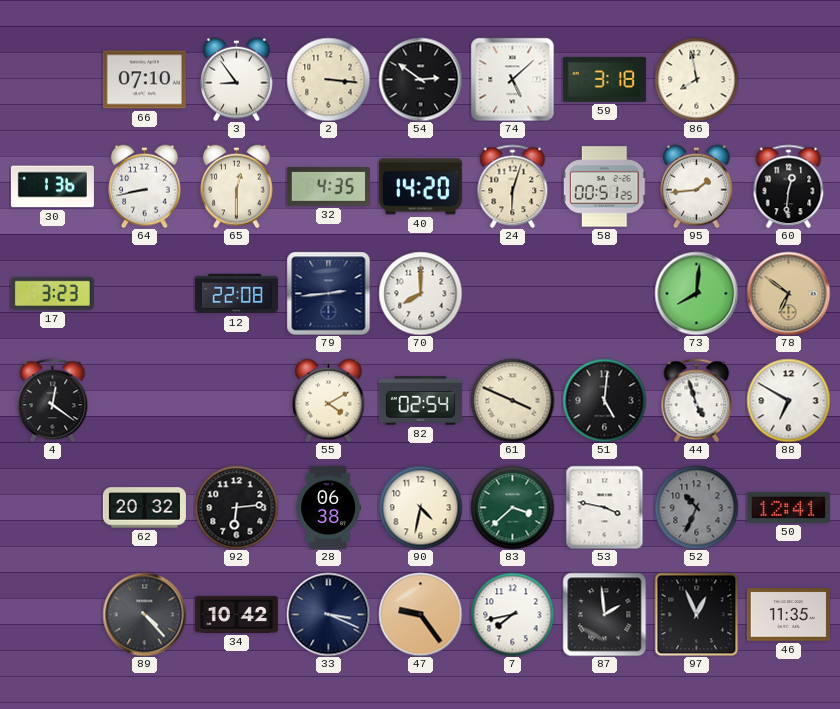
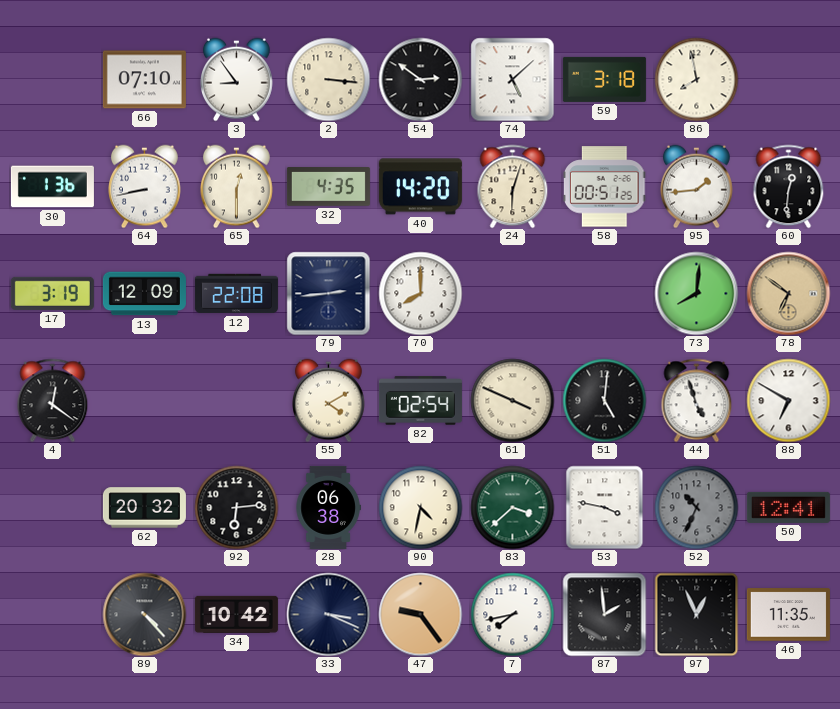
17: 3:23 -> 3:19 (52, 293)
13: none -> 12:09 (144, 294)
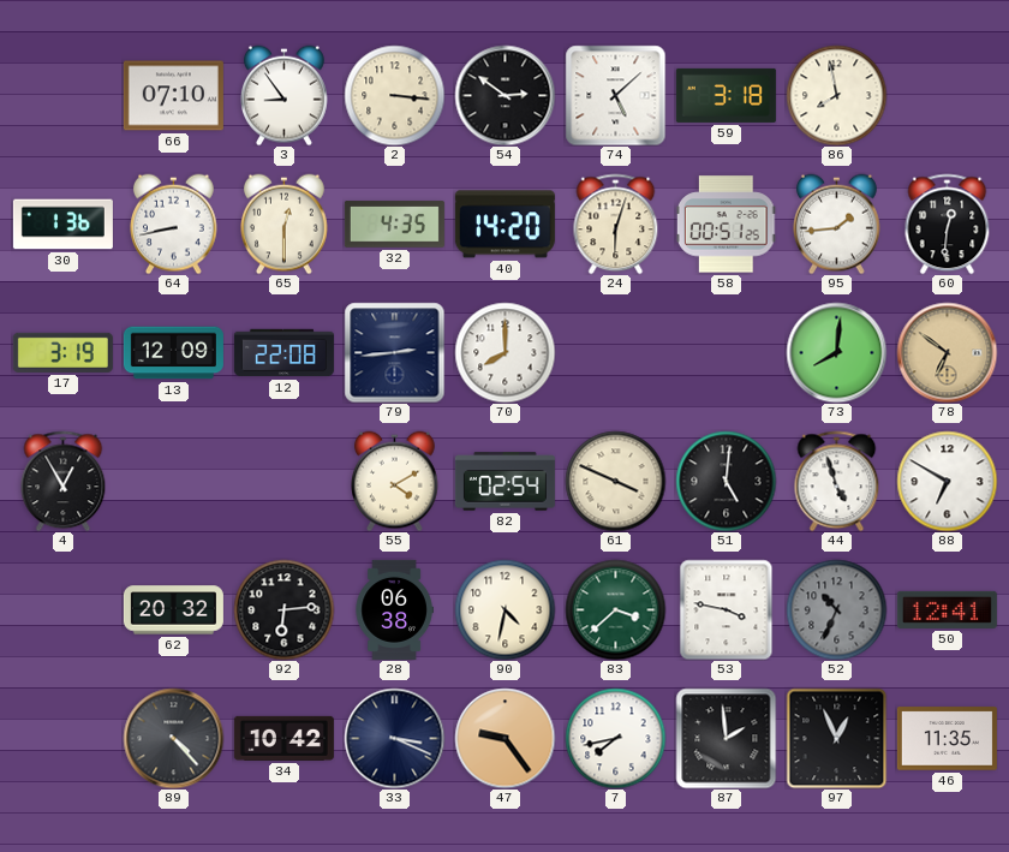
4: 12:21 -> 12:55 (64, 481)
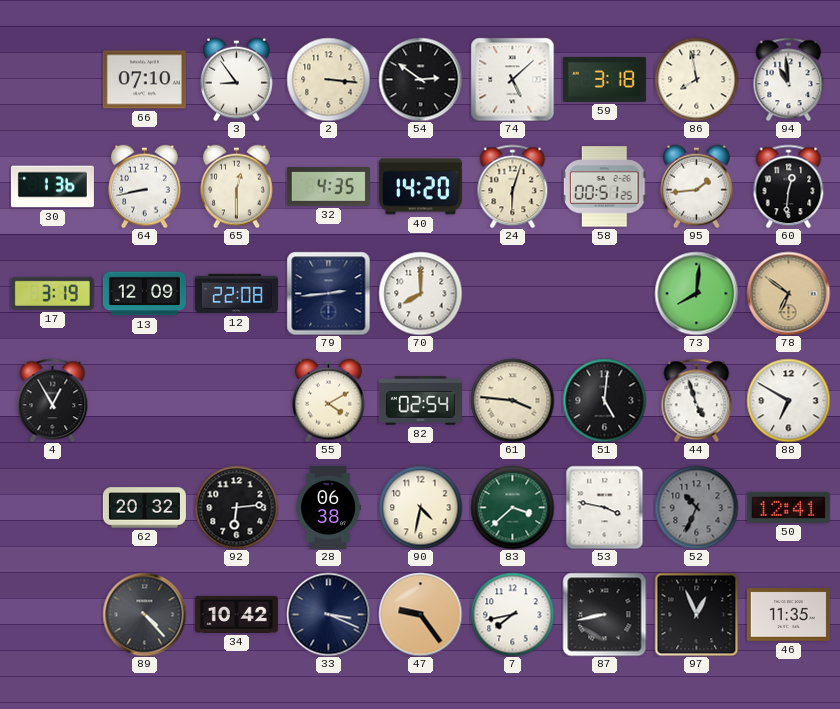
94: none -> 10:59 (789, 79)
61: 3:49 -> 3:46 (512, 400)
87: 1:59 -> 8:43 (604, 614)
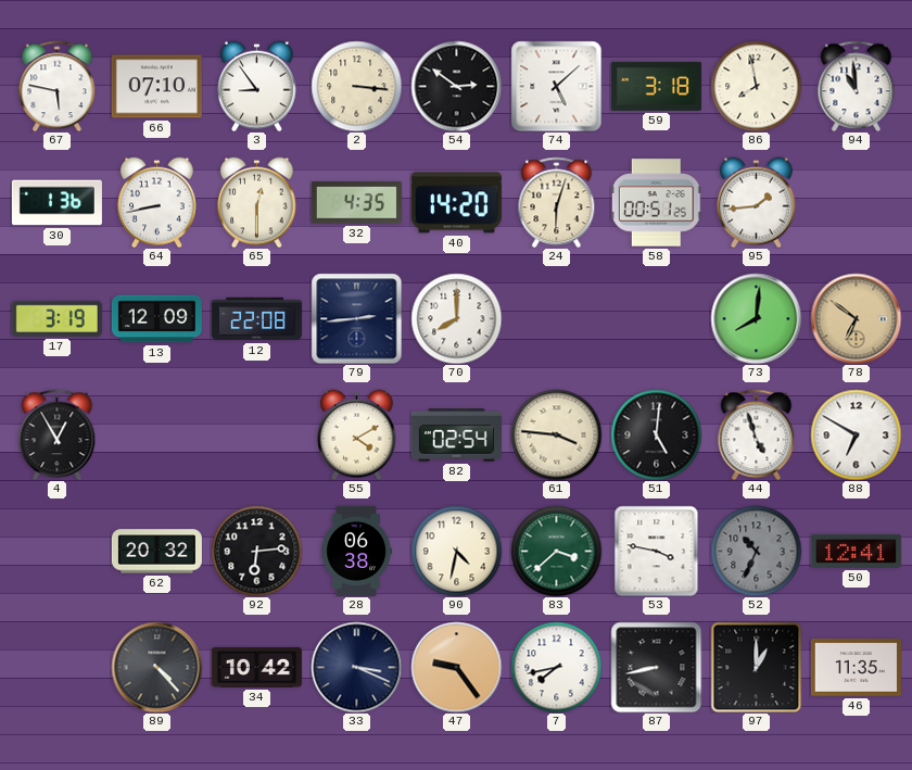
67: none -> 5:47 (58, 86)
60: 12:31 -> none (789, 186)
97: 12:56 -> 1:00 (756, 667)
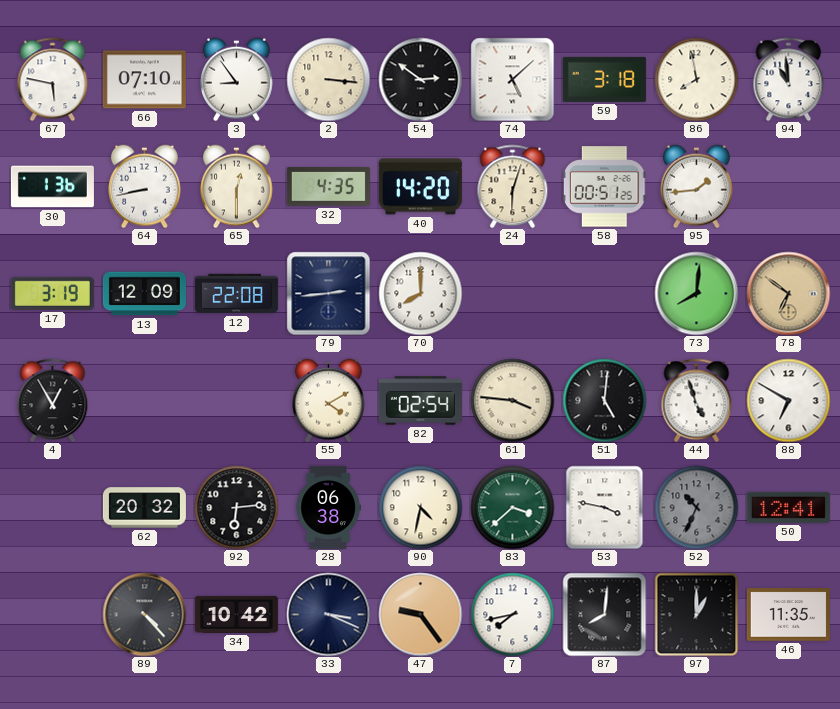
87: 8:43 -> 8:01 (604, 614)
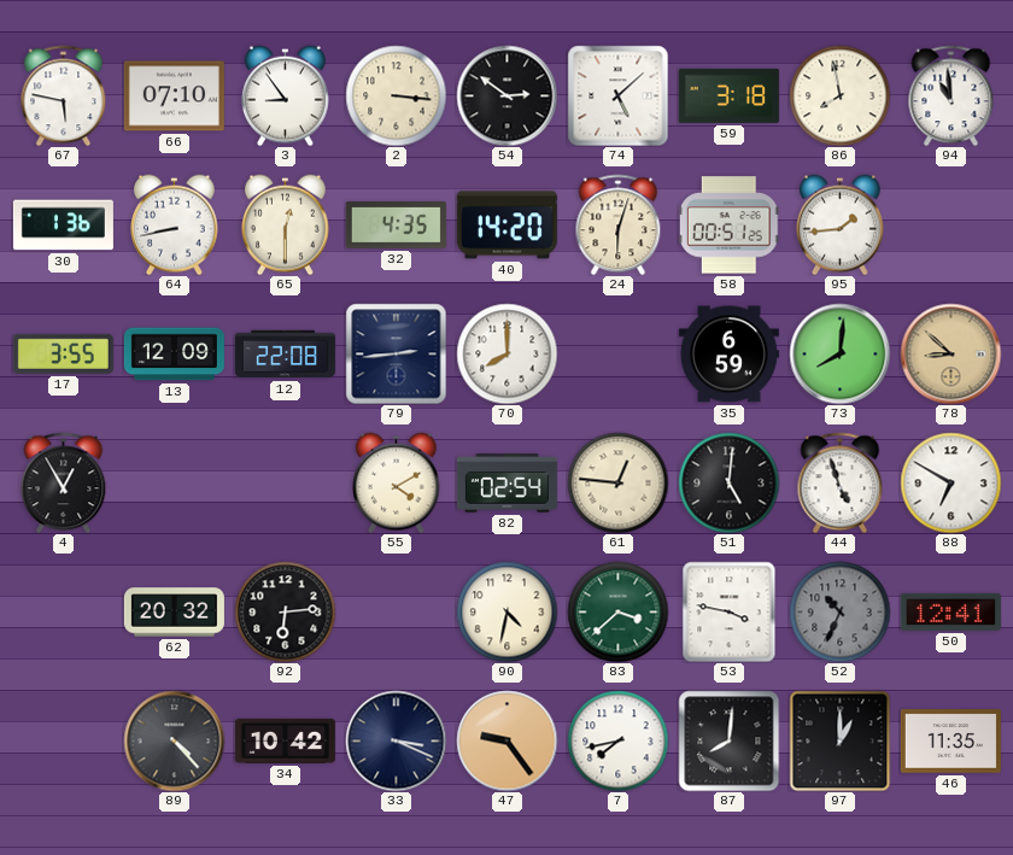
17: 3:19 -> 3:55 (63, 353)
35: none -> 6:59 (728, 355)
78: 6:51 -> 8:52 (950, 353)
61: 3:46 -> 12:46 (617, 482)
28: 06:38 -> none (328, 507)
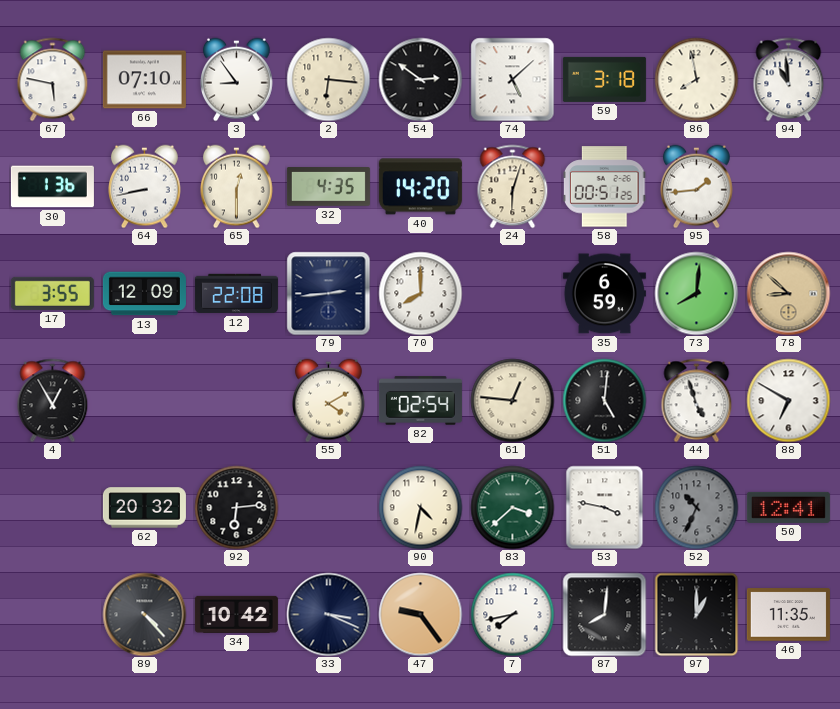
2: 3:16 -> 6:16 (328, 79)
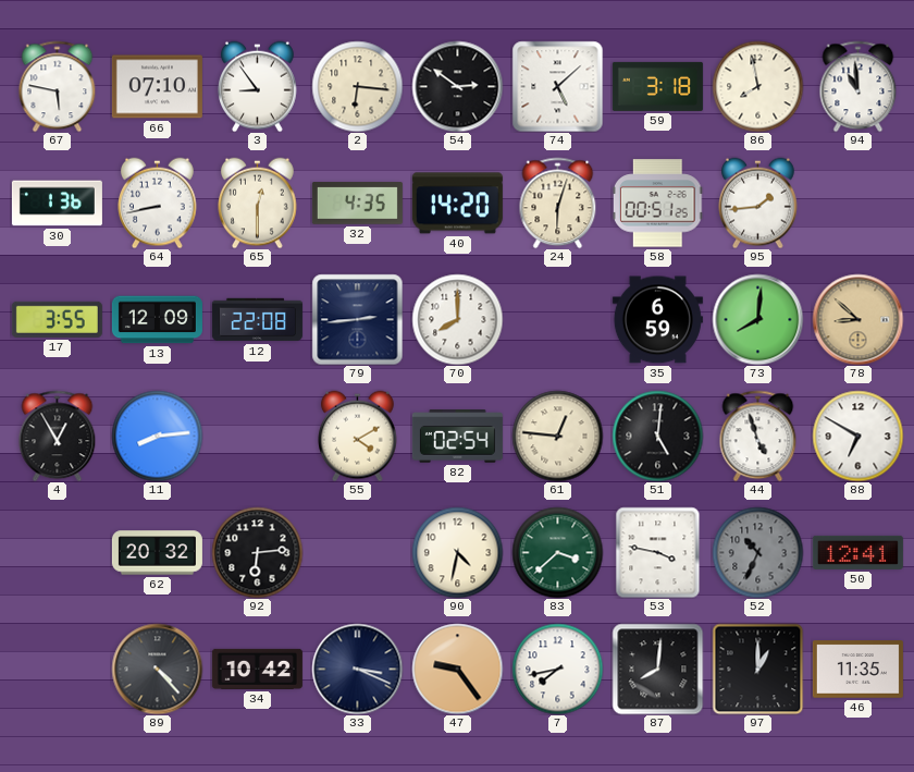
11: none -> 8:14 (157, 436)
